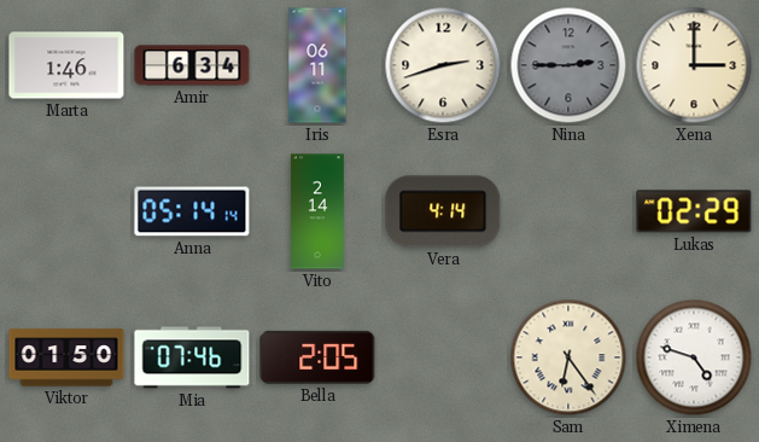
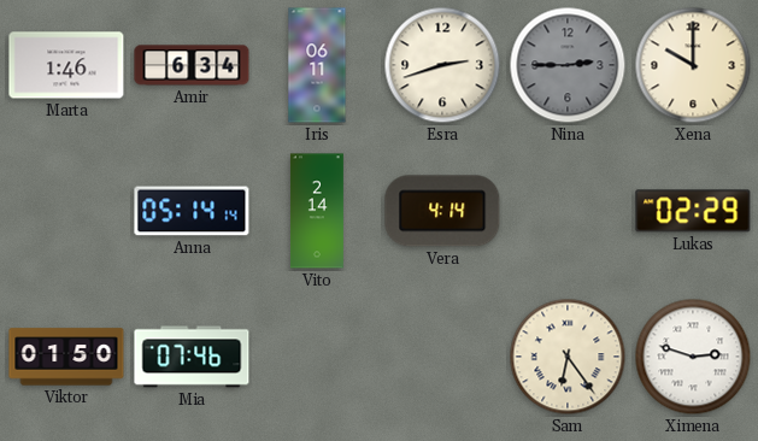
Xena: 3:00 -> 10:00 (693, 65)
Bella: 2:05 -> none (317, 357)
Ximena: 4:48 -> 2:48 (693, 357)
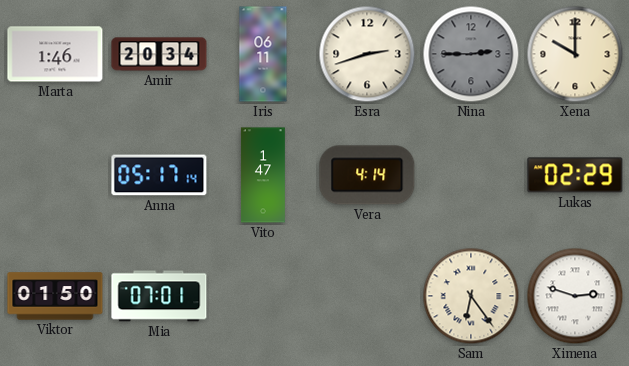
Amir: 6:34 -> 20:34 (159, 54)
Anna: 05:14 -> 05:17 (159, 175)
Vito: 2:14 -> 1:47 (263, 175)
Mia: 07:46 -> 07:01 (159, 296)
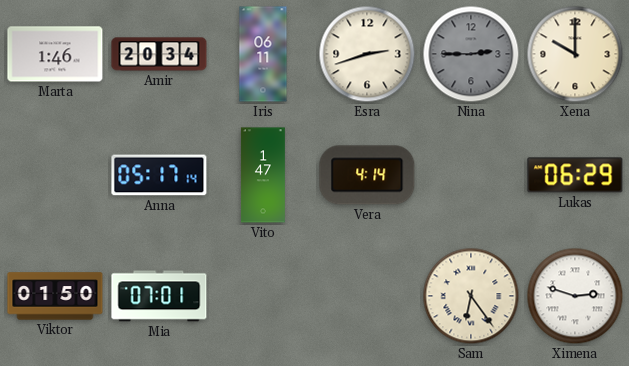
Lukas: 02:29 -> 06:29 (575, 175)
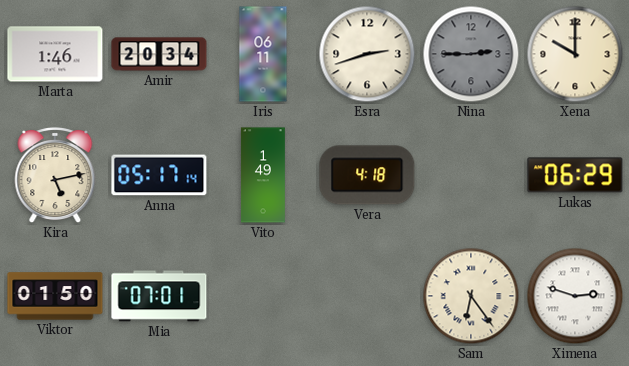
Kira: none -> 5:13 (55, 176)
Vito: 1:47 -> 1:49 (263, 175)
Vera: 4:14 -> 4:18 (367, 175)
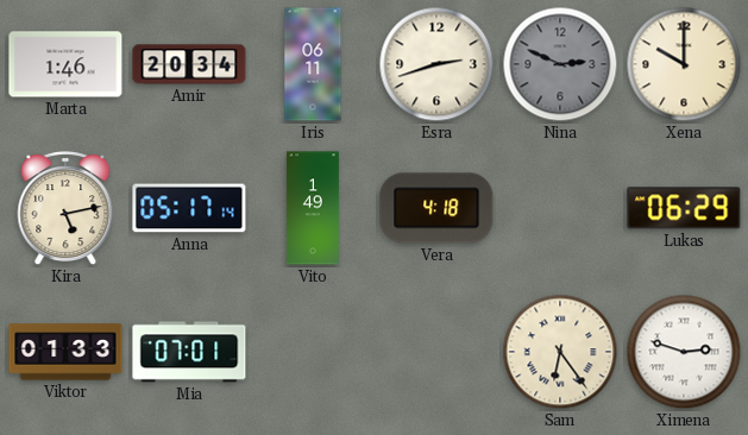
Nina: 2:45 -> 2:49 (560, 64)
Viktor: 01:50 -> 01:33 (65, 352)
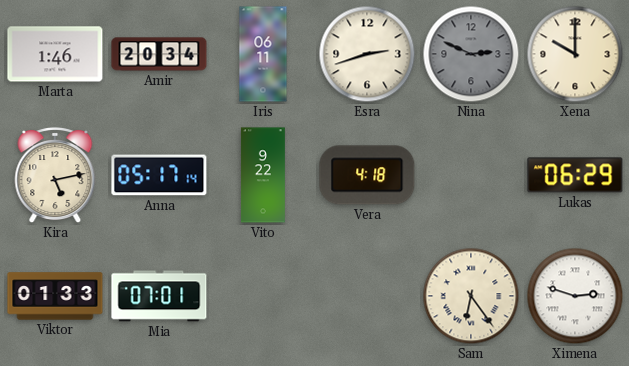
Vito: 1:49 -> 9:22 (263, 175)
